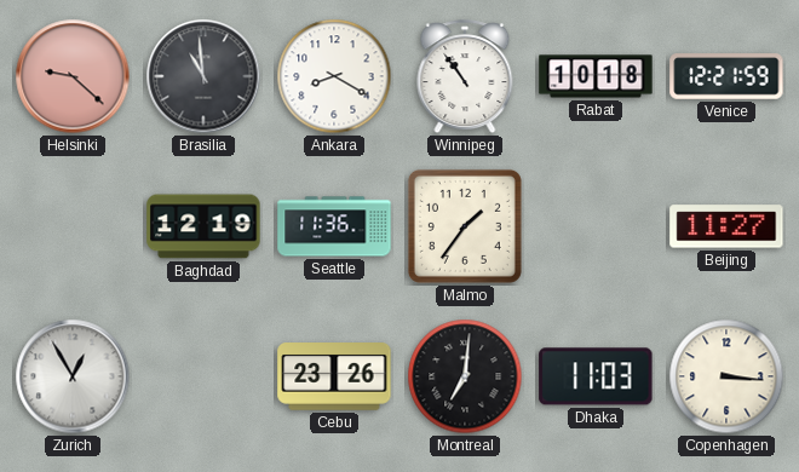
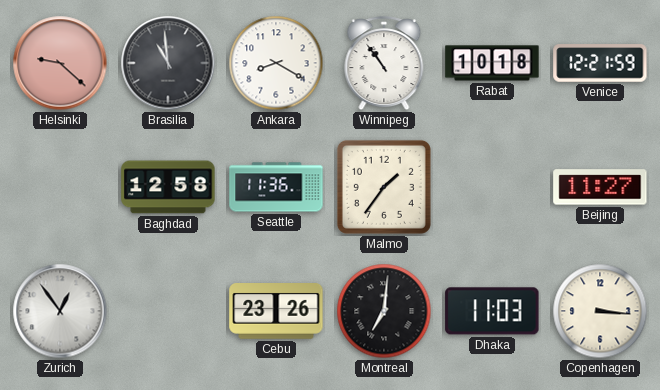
Baghdad: 12:19 -> 12:58 (168, 187)
Zurich: 12:55 -> 12:54 (60, 311)
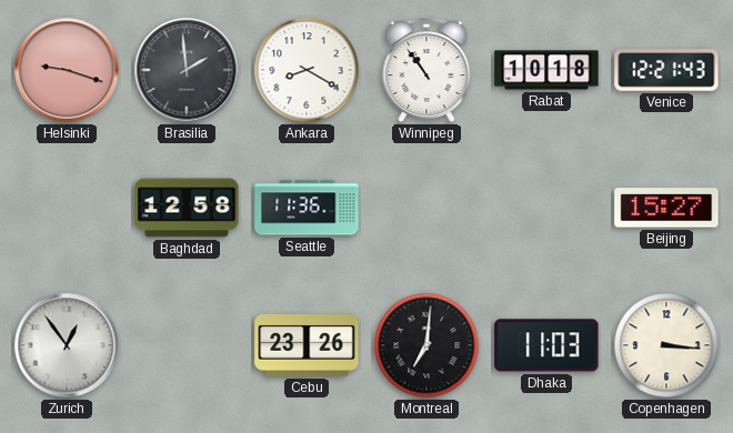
Helsinki: 9:22 -> 9:18 (67, 70)
Brasilia: 10:59 -> 1:59 (187, 70)
Venice: 12:21:59 -> 12:21:43 (666, 70)
Malmo: 1:36 -> none (384, 187)
Beijing: 11:27 -> 15:27 (666, 208)
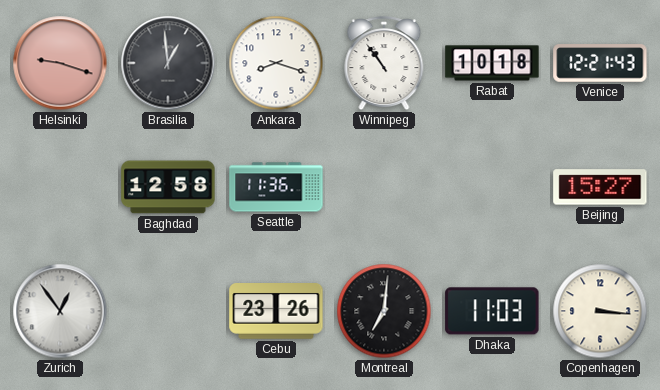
Brasilia: 1:59 -> 12:59 (168, 63)
Ankara: 8:20 -> 8:18 (276, 63)
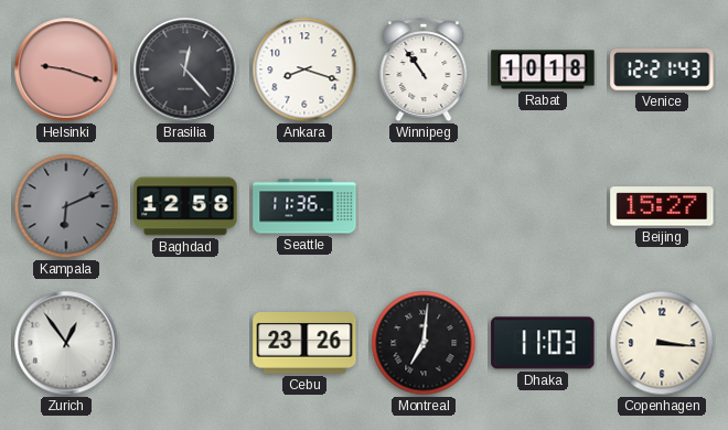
Brasilia: 12:59 -> 12:23 (185, 69)
Kampala: none -> 6:11 (66, 206)
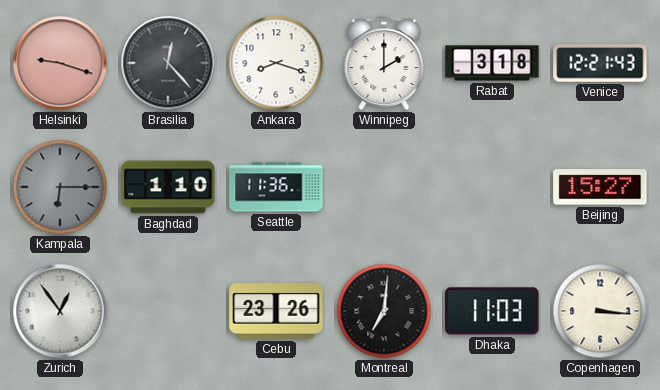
Winnipeg: 10:54 -> 2:00 (384, 64)
Rabat: 10:18 -> 3:18 (492, 63)
Kampala: 6:11 -> 6:15 (60, 187)
Baghdad: 12:58 -> 1:10 (168, 187)
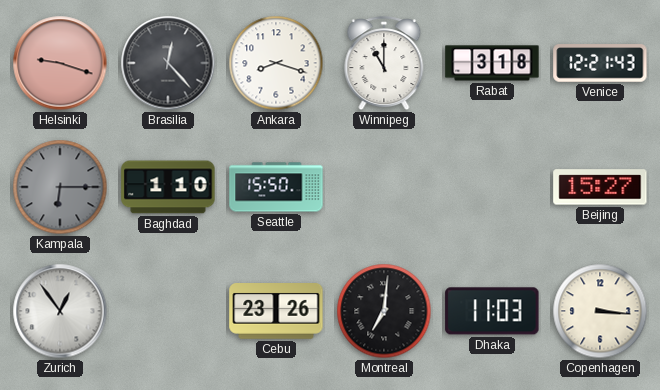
Winnipeg: 2:00 -> 11:00 (384, 64)
Seattle: 11:36 -> 15:50 (276, 187)
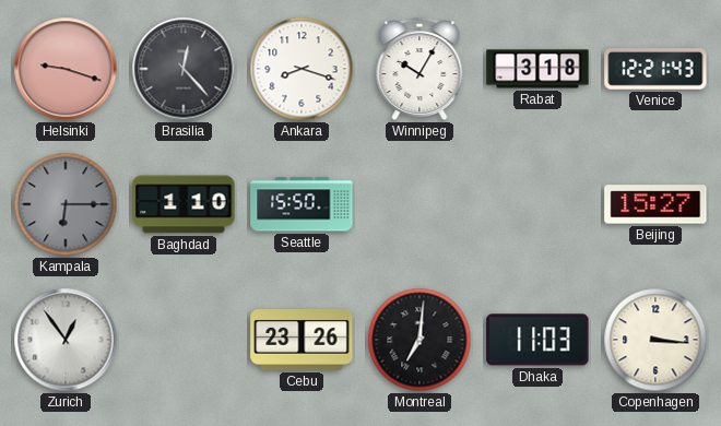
Winnipeg: 11:00 -> 10:05 (419, 70)
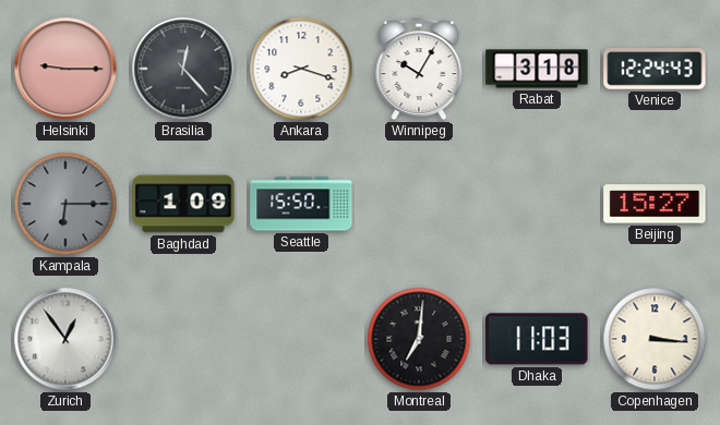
Helsinki: 9:18 -> 9:15 (65, 69)
Venice: 12:21 -> 12:24 (655, 69)
Baghdad: 1:10 -> 1:09 (183, 204)
Cebu: 23:26 -> none (302, 341)
